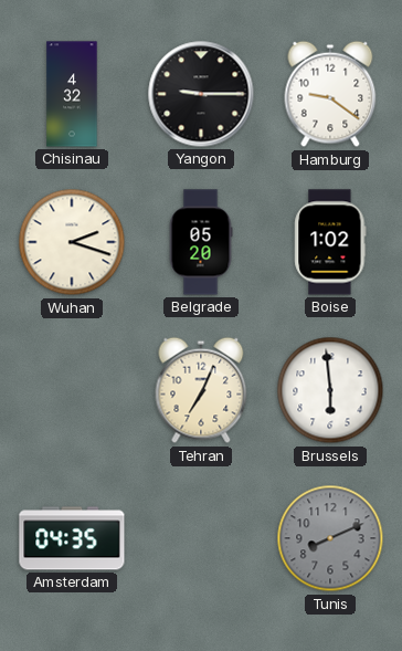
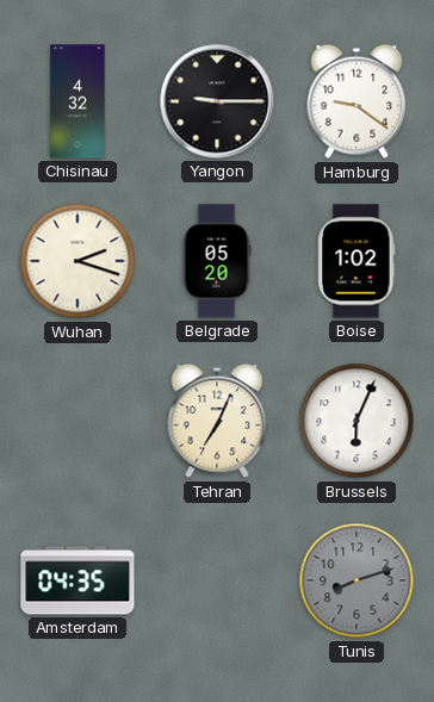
Brussels: 5:59 -> 6:04 (356, 421)
Tunis: 8:11 -> 8:12 (356, 580)
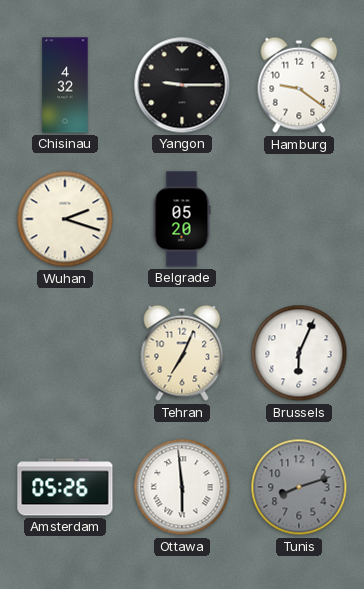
Boise: 1:02 -> none (356, 261)
Amsterdam: 04:35 -> 05:26 (65, 487)
Ottawa: none -> 5:59 (182, 487)
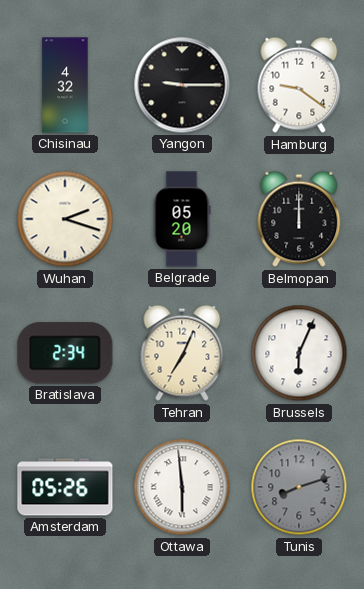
Belmopan: none -> 12:00 (299, 219)
Bratislava: none -> 2:34 (65, 353)
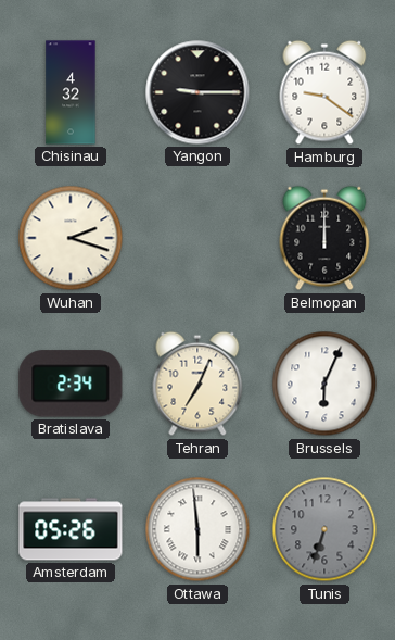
Belgrade: 05:20 -> none (182, 219)
Tunis: 8:12 -> 6:33 (324, 529)
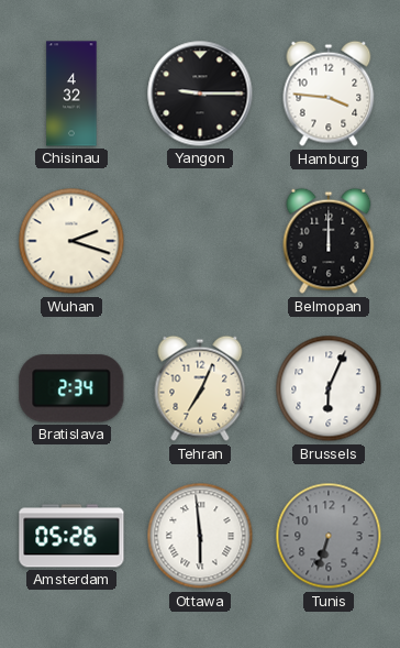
Hamburg: 9:21 -> 3:46 (329, 94)
